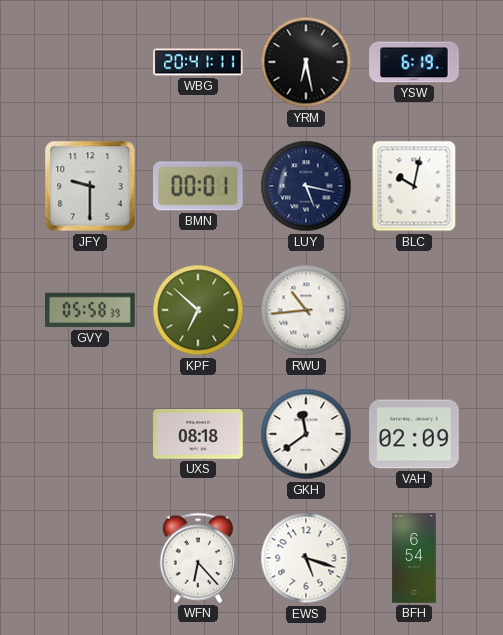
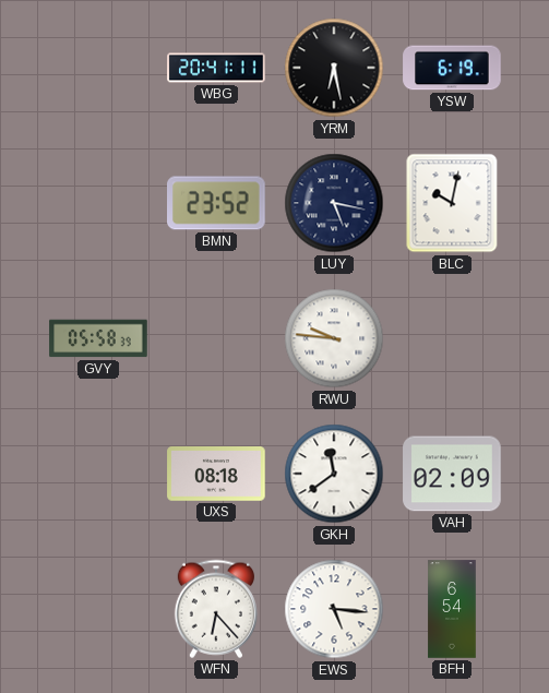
JFY: 9:30 -> none (90, 186)
BMN: 00:01 -> 23:52 (216, 203)
KPF: 6:52 -> none (198, 310)
RWU: 10:44 -> 9:46 (334, 338)
EWS: 5:18 -> 5:16 (334, 609)
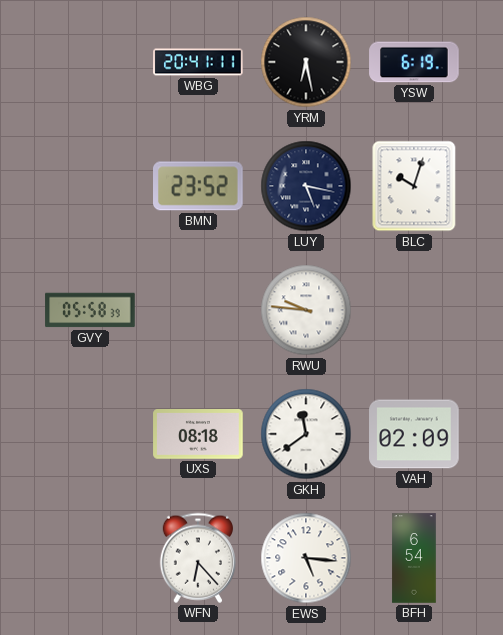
BLC: 10:02 -> 10:03 (414, 186)
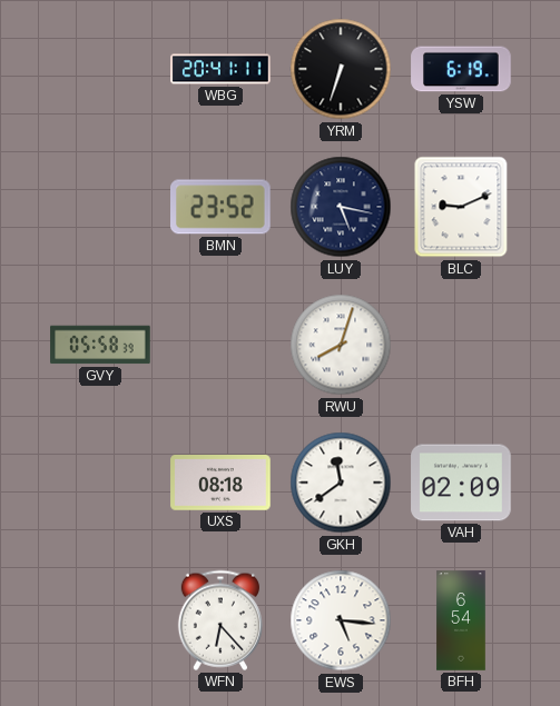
YRM: 6:28 -> 6:33 (341, 69)
BLC: 10:03 -> 9:11 (461, 207)
RWU: 9:46 -> 8:03 (341, 345)
